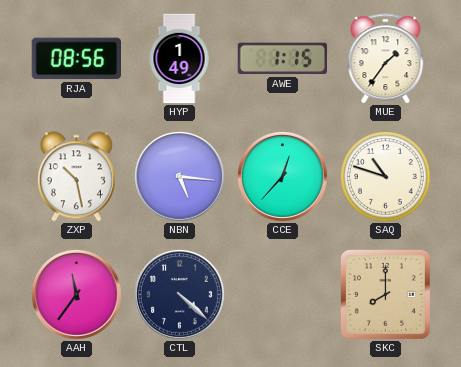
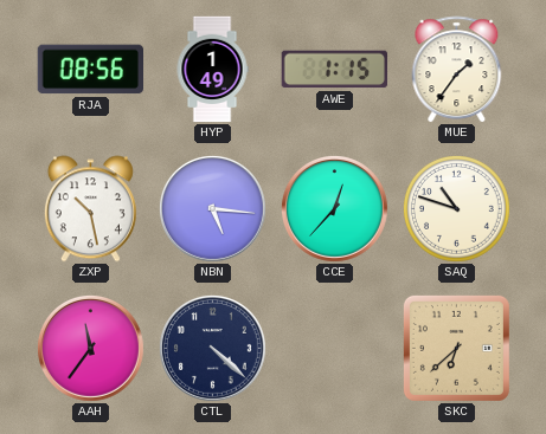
SKC: 8:00 -> 6:38 (456, 348)
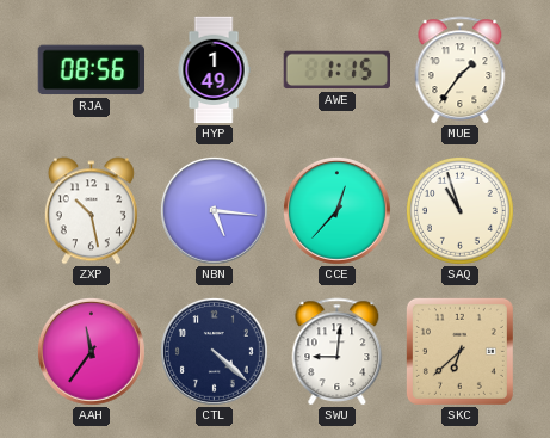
SAQ: 10:48 -> 10:57 (461, 211)
SWU: none -> 9:01 (338, 352)
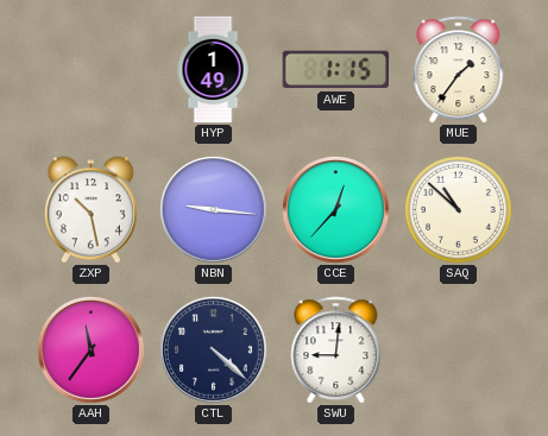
RJA: 08:56 -> none (91, 70)
NBN: 5:16 -> 9:16 (213, 209)
SAQ: 10:57 -> 10:52 (459, 210)
SKC: 6:38 -> none (459, 351)
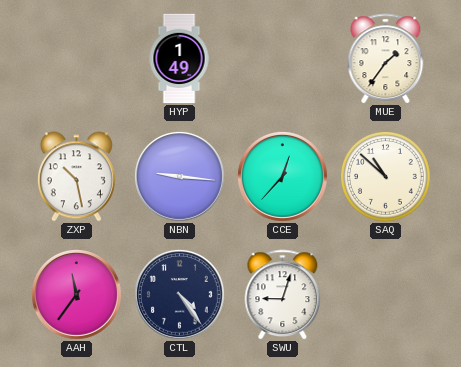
AWE: 1:15 -> none (335, 70)
CTL: 4:22 -> 4:24 (179, 294)
SWU: 9:01 -> 9:03 (283, 295)
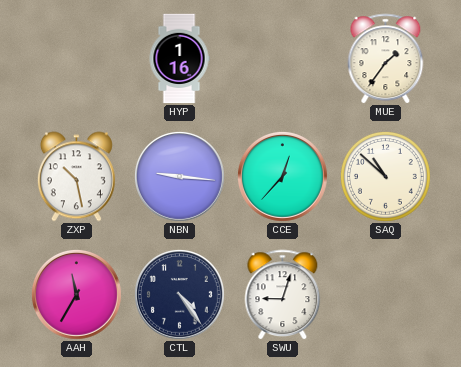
HYP: 1:49 -> 1:16 (179, 59)
AAH: 11:36 -> 11:35 (76, 294)
